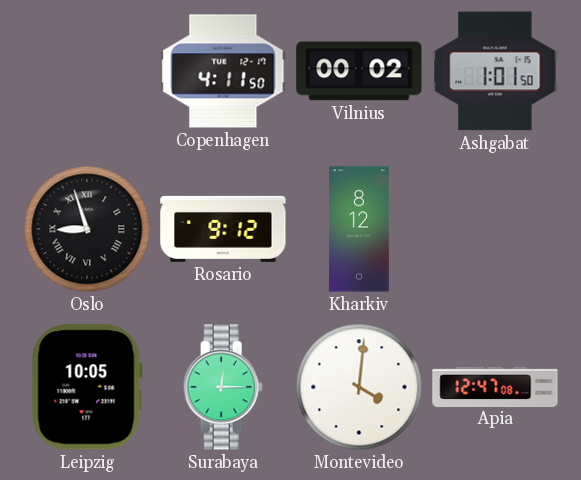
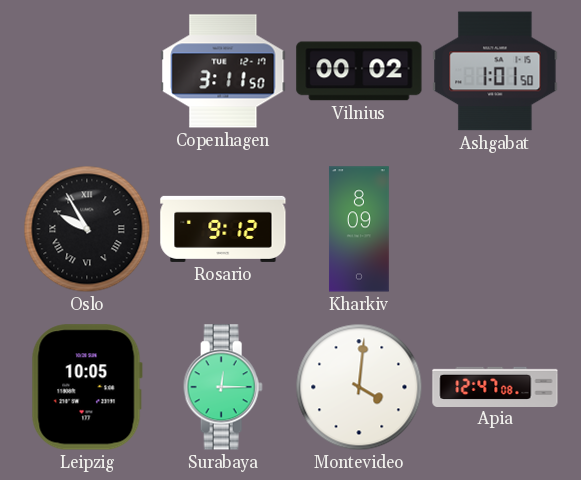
Copenhagen: 4:11 -> 3:11 (223, 71)
Oslo: 8:57 -> 9:55 (87, 229)
Kharkiv: 8:12 -> 8:09 (359, 229)
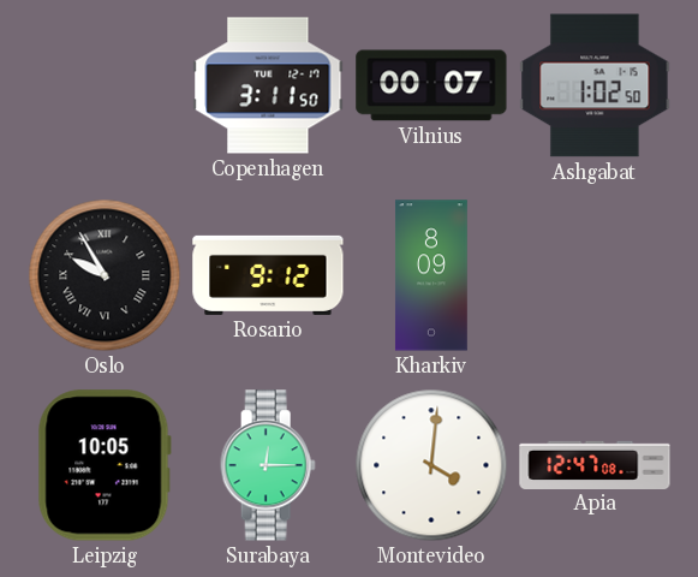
Vilnius: 00:02 -> 00:07 (431, 85)
Ashgabat: 1:01 -> 1:02 (595, 85)
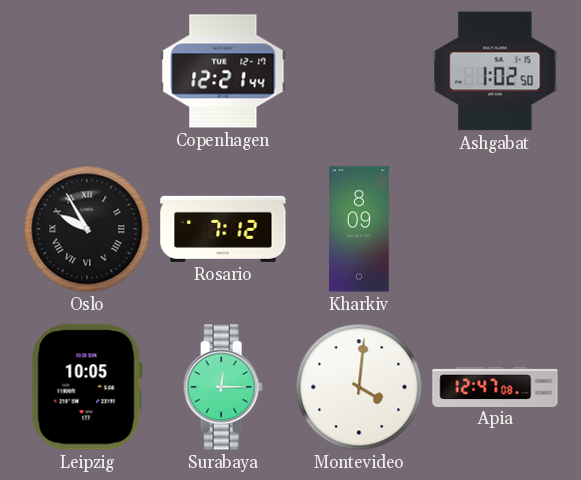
Copenhagen: 3:11 -> 12:21 (223, 71)
Vilnius: 00:07 -> none (431, 85)
Rosario: 9:12 -> 7:12 (223, 229)
